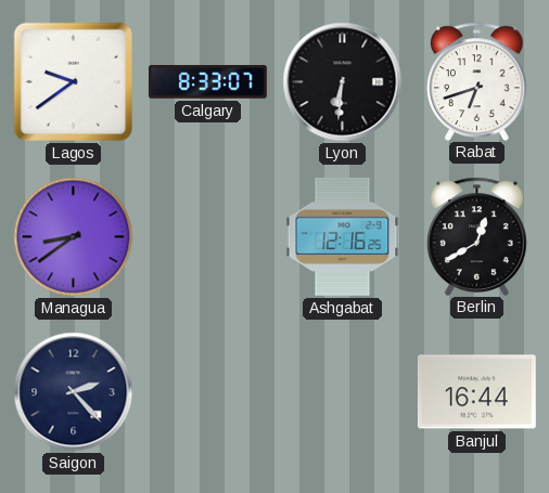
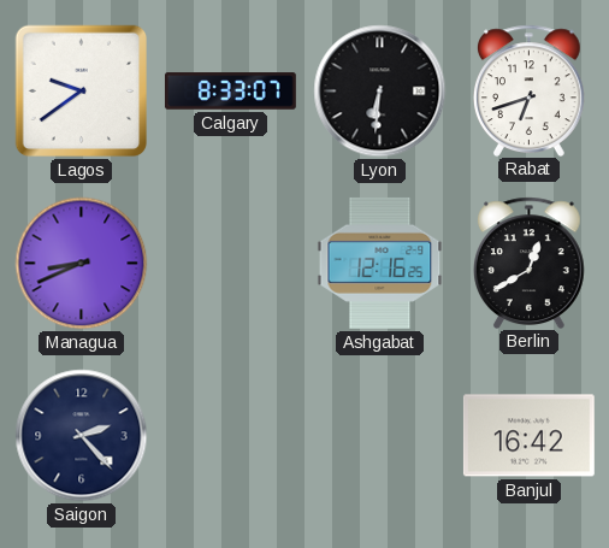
Managua: 8:39 -> 8:41 (82, 264)
Banjul: 16:44 -> 16:42 (528, 436)
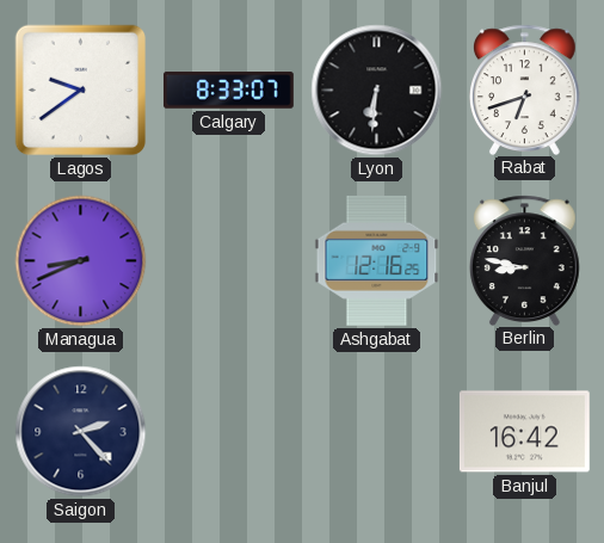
Berlin: 12:40 -> 8:47 (525, 260)
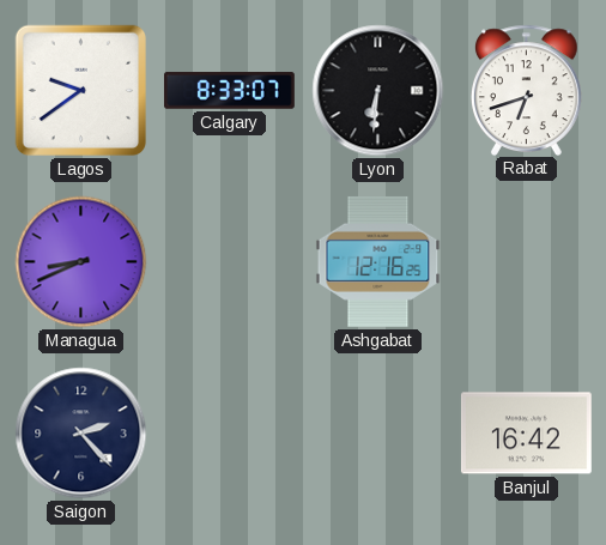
Berlin: 8:47 -> none (525, 260)
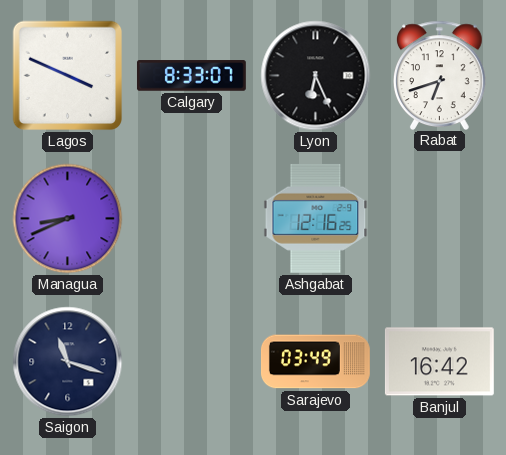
Lagos: 9:39 -> 3:49 (68, 76)
Lyon: 6:31 -> 6:26 (316, 76)
Saigon: 2:23 -> 11:18 (68, 362)
Sarajevo: none -> 03:49 (315, 362)
